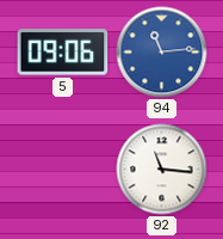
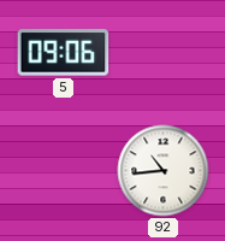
94: 11:14 -> none (162, 53)
92: 11:16 -> 10:44 (164, 171)
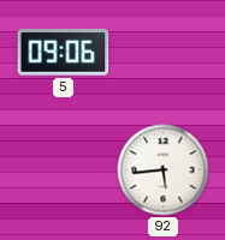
92: 10:44 -> 5:44 (164, 170)
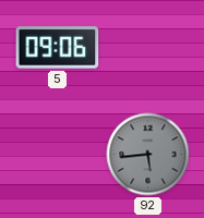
92 dial: white -> grey (148, 155)
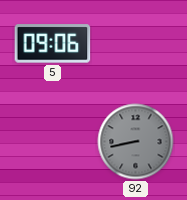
92: 5:44 -> 8:43 (136, 142)
